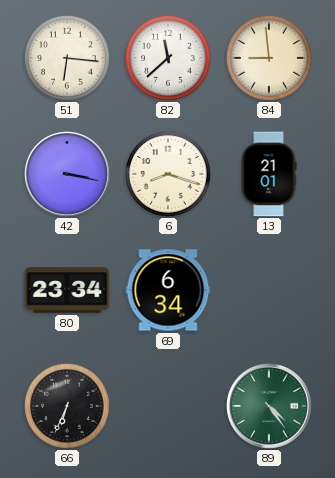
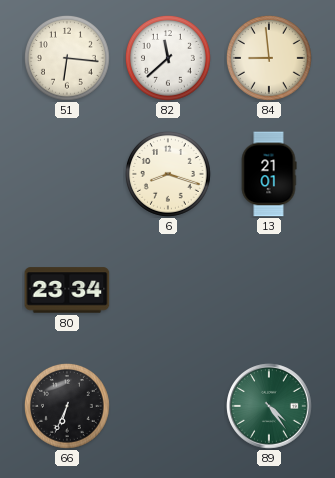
42: 3:17 -> none (67, 174)
69: 6:34 -> none (168, 290)
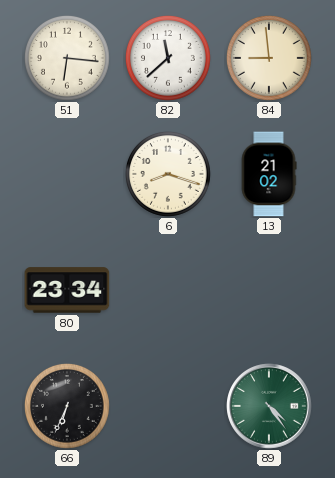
13: 21:01 -> 21:02 (269, 174)
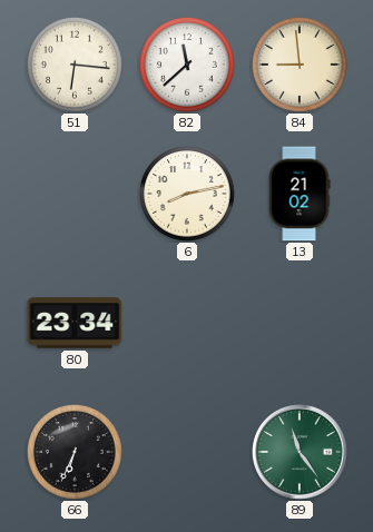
6: 8:18 -> 8:13 (187, 195)
89: 4:24 -> 11:24 (300, 452)
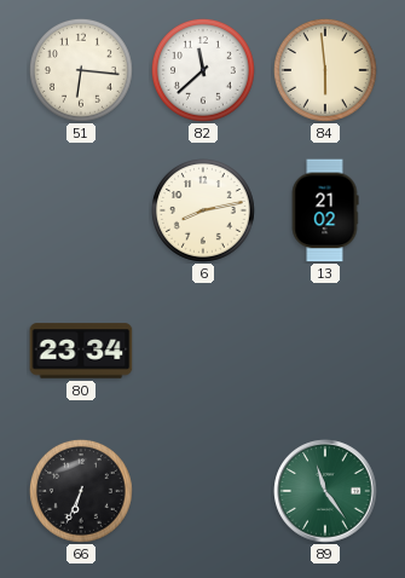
84: 8:59 -> 5:59 (325, 71)
